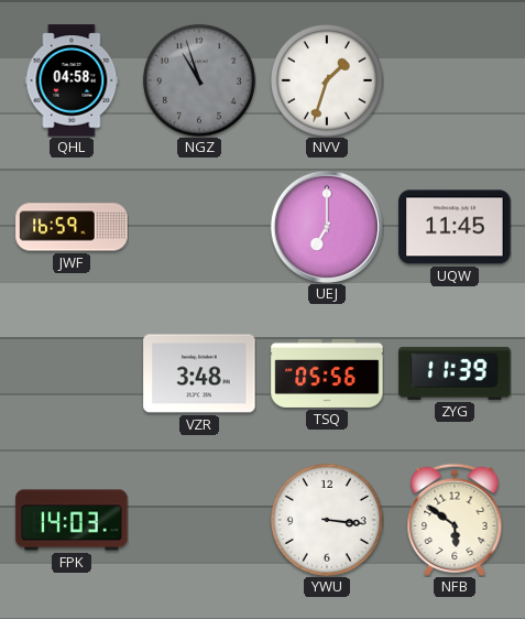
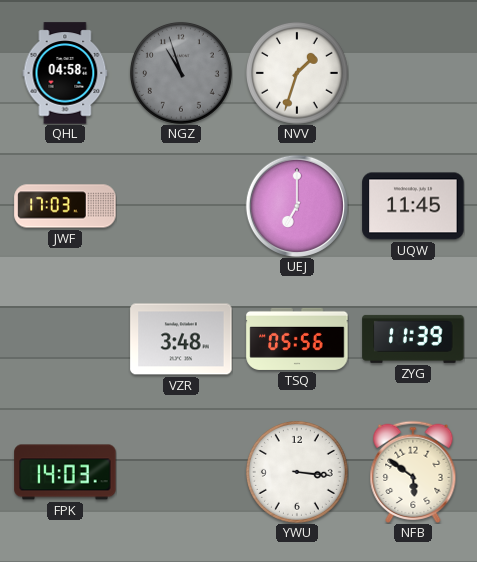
JWF: 16:59 -> 17:03 (65, 206)
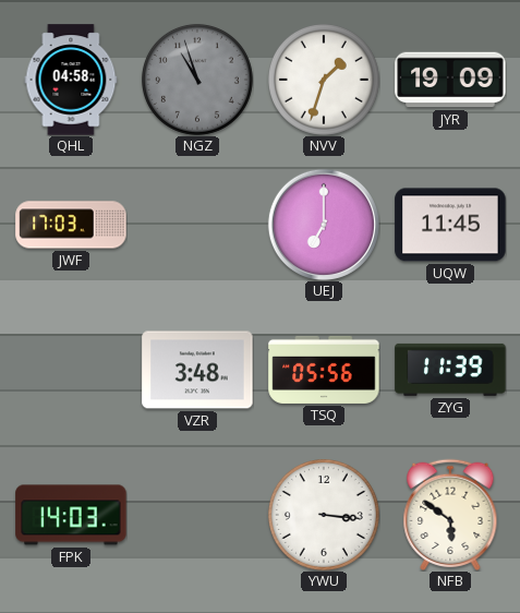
JYR: none -> 19:09 (450, 80)
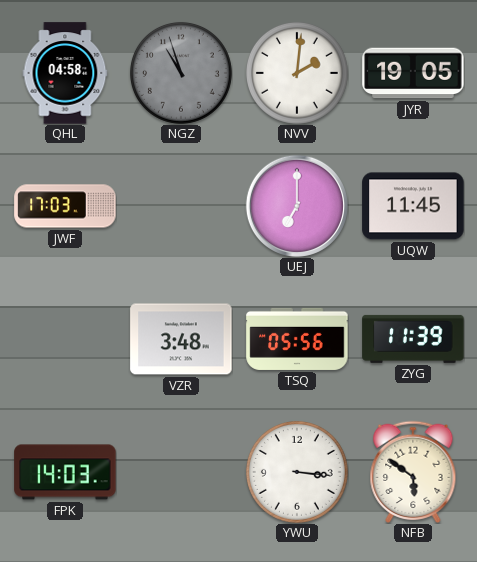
NVV: 1:33 -> 2:01 (297, 73)
JYR: 19:09 -> 19:05 (413, 73)
